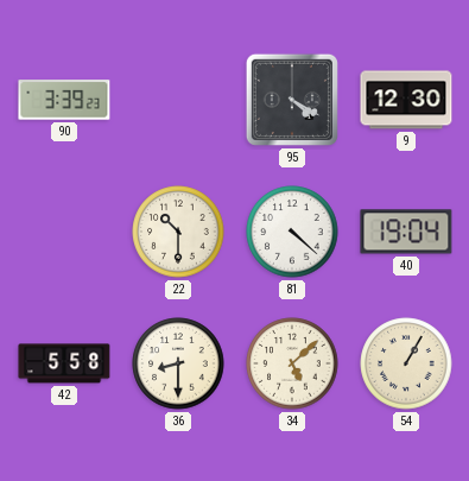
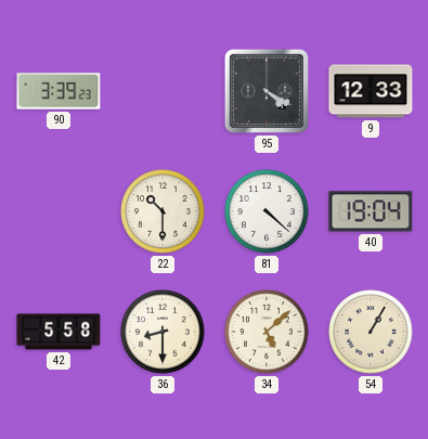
9: 12:30 -> 12:33 (371, 91)
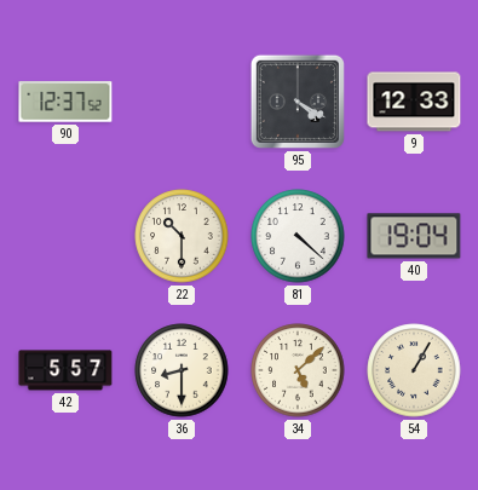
90: 3:39 -> 12:37 (65, 102)
42: 5:58 -> 5:57 (65, 370)
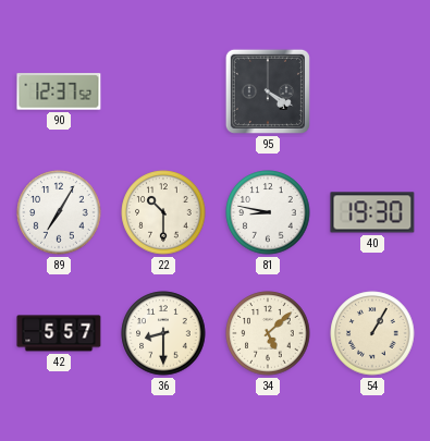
9: 12:33 -> none (414, 102)
89: none -> 7:05 (59, 212)
81: 4:22 -> 8:47 (268, 212)
40: 19:04 -> 19:30 (372, 212)
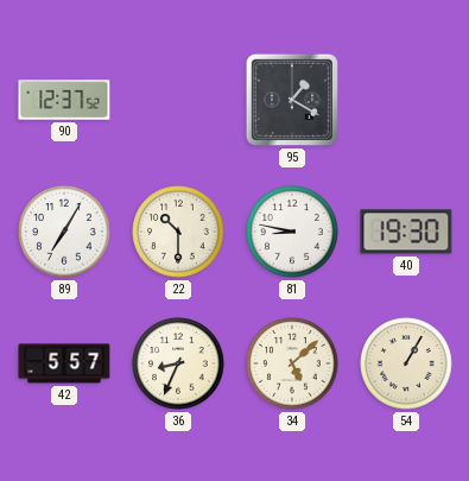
95: 4:20 -> 1:20 (292, 100)
36: 8:30 -> 8:34 (178, 363)
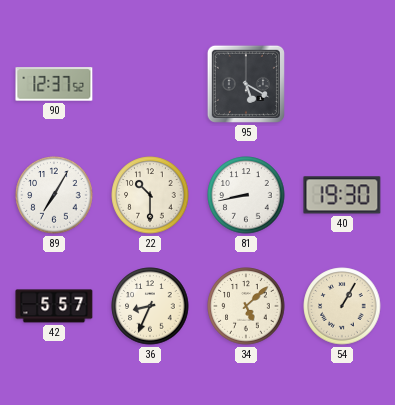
95: 1:20 -> 5:20 (246, 84)
81: 8:47 -> 8:43 (246, 195)
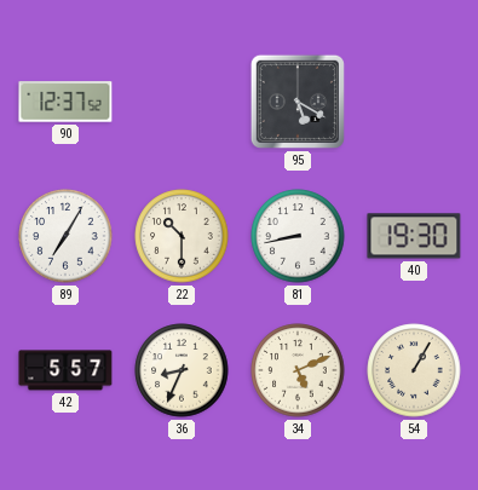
34: 5:08 -> 5:11 (298, 370)
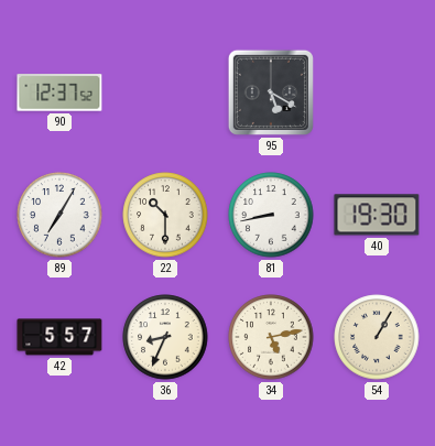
34: 5:11 -> 5:13 (271, 337)
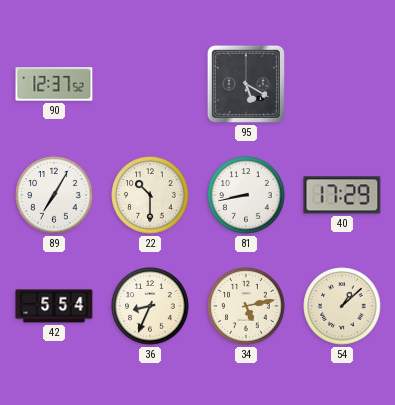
40: 19:30 -> 17:29 (342, 195)
42: 5:57 -> 5:54 (54, 306)
54: 1:05 -> 1:08 (342, 306)
